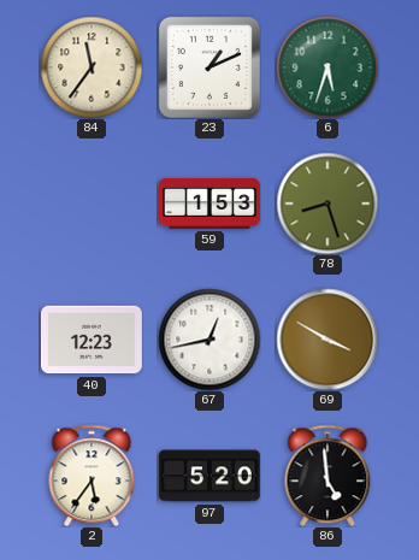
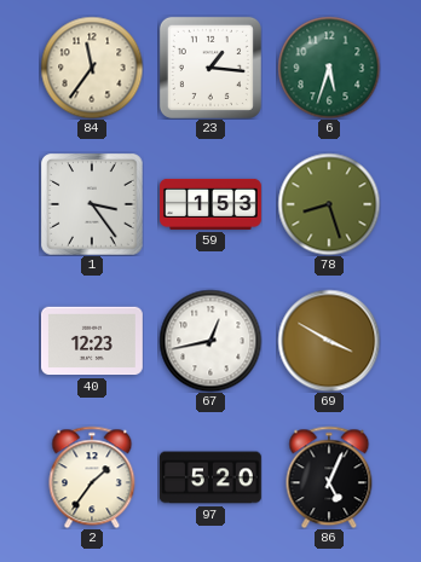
23: 1:11 -> 1:16 (211, 68)
1: none -> 3:24 (92, 204)
2: 5:36 -> 1:36 (92, 477)
86: 4:59 -> 5:04 (329, 477)
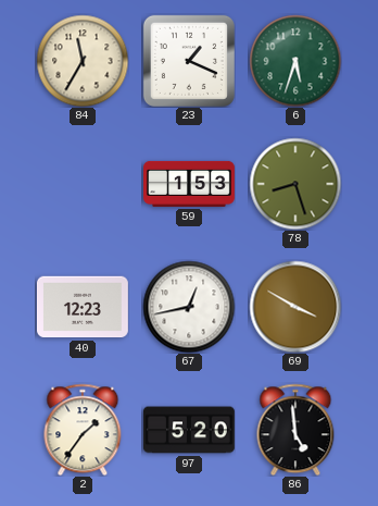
84: 11:36 -> 11:35 (83, 61)
23: 1:16 -> 1:19 (189, 61)
1: 3:24 -> none (92, 204)
86: 5:04 -> 4:59 (295, 430)
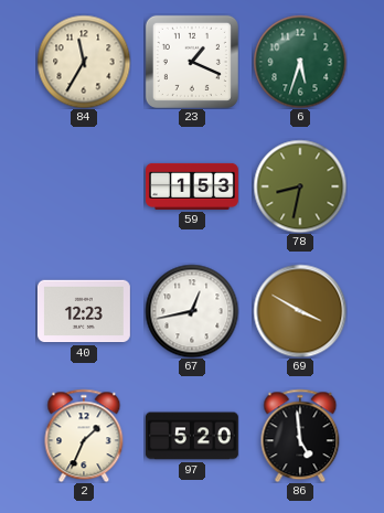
78: 8:27 -> 8:32 (300, 186)
2: 1:36 -> 1:34 (84, 436)
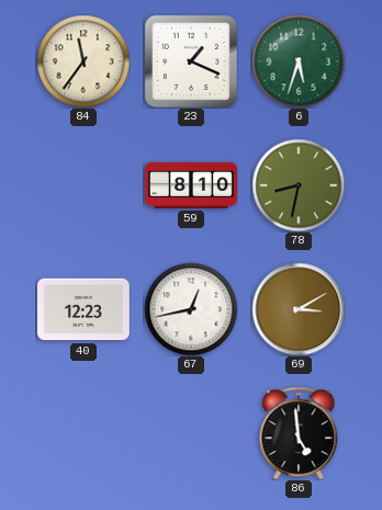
84: 11:35 -> 11:36 (83, 61)
59: 1:53 -> 8:10 (192, 185)
69: 3:50 -> 3:10 (299, 309)
2: 1:34 -> none (84, 436)
97: 5:20 -> none (192, 436)
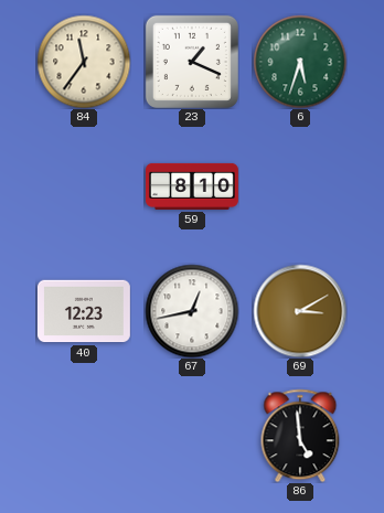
78: 8:32 -> none (299, 185)
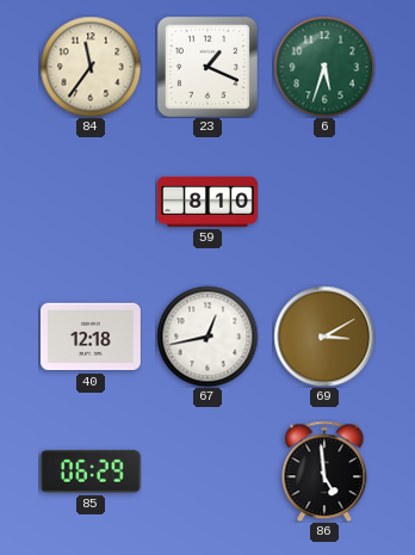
40: 12:23 -> 12:18 (91, 337)
85: none -> 06:29 (91, 471)
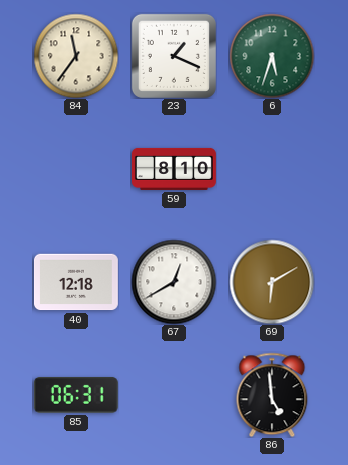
67: 12:43 -> 12:40 (174, 282)
69: 3:10 -> 6:10 (272, 282)
85: 06:29 -> 06:31 (76, 395)
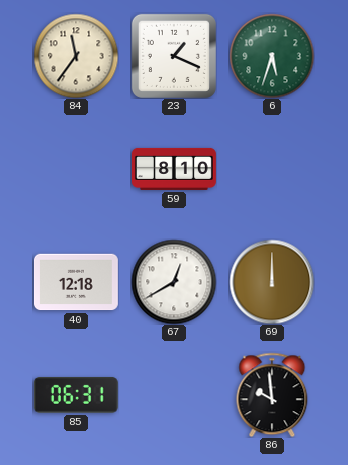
69: 6:10 -> 12:00 (272, 282)
86: 4:59 -> 9:59 (272, 395)
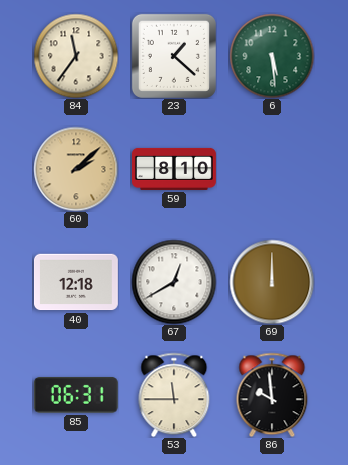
23: 1:19 -> 1:22 (174, 56)
6: 5:33 -> 5:29 (272, 56)
60: none -> 2:08 (76, 169)
53: none -> 11:45 (174, 395)
